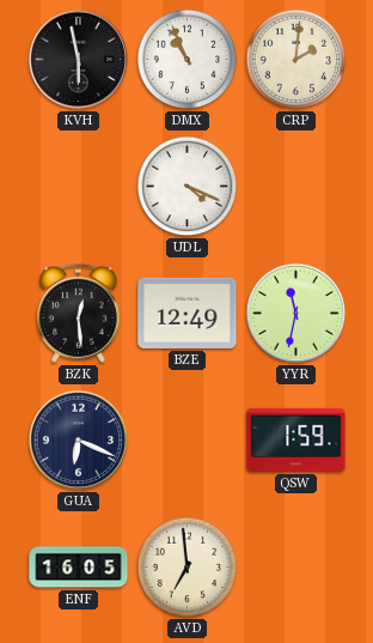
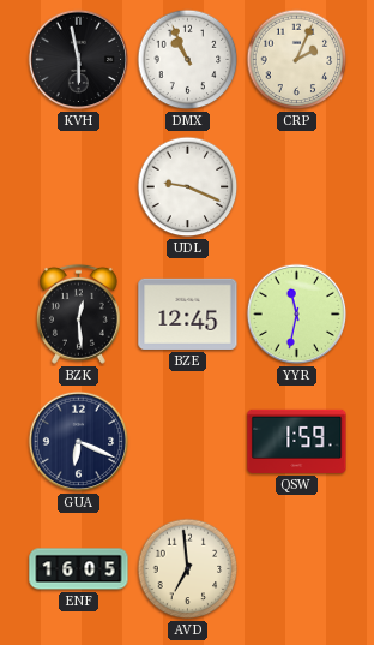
CRP: 2:01 -> 2:04 (297, 60)
UDL: 4:19 -> 9:19 (188, 187)
BZE: 12:49 -> 12:45 (188, 313)
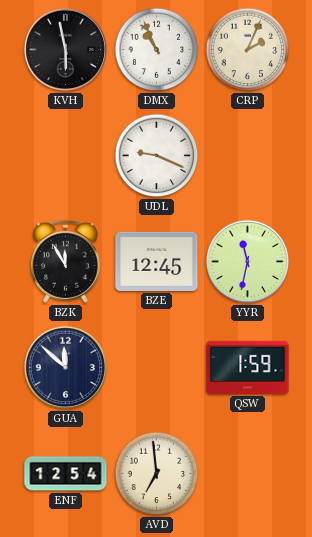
BZK: 12:29 -> 11:55 (65, 261)
GUA: 6:19 -> 11:52 (66, 368)
ENF: 16:05 -> 12:54 (66, 474)
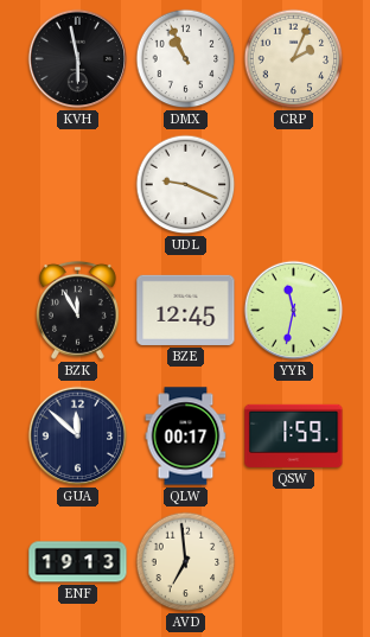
QLW: none -> 00:17 (186, 437)
ENF: 12:54 -> 19:13 (78, 562)
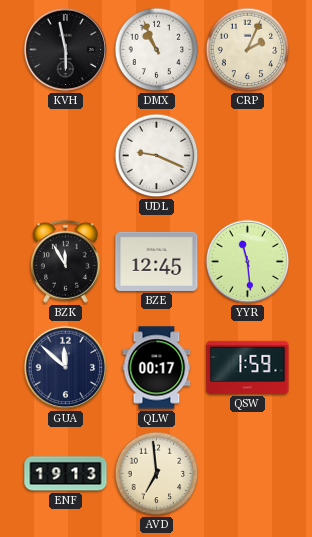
YYR: 11:32 -> 11:29 (248, 262)
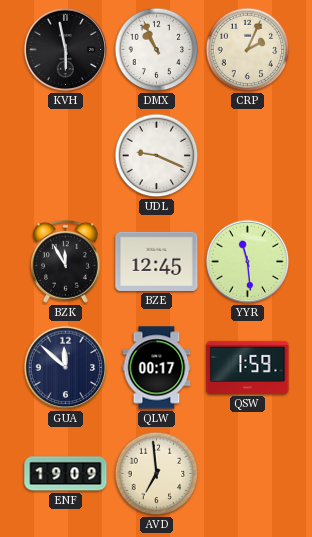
ENF: 19:13 -> 19:09 (66, 474)
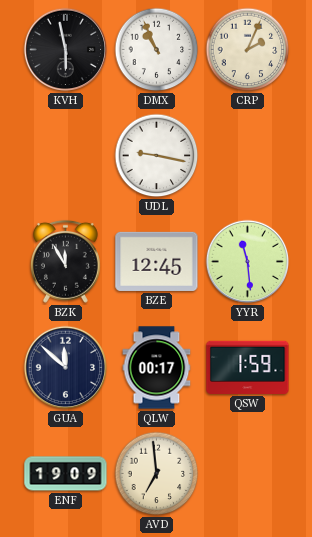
UDL: 9:19 -> 9:17 (157, 156)
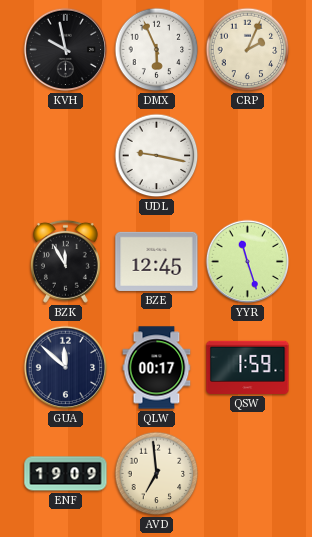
KVH: 5:58 -> 9:58 (66, 50)
DMX: 10:56 -> 5:56 (157, 50)
YYR: 11:29 -> 11:27 (248, 262)
